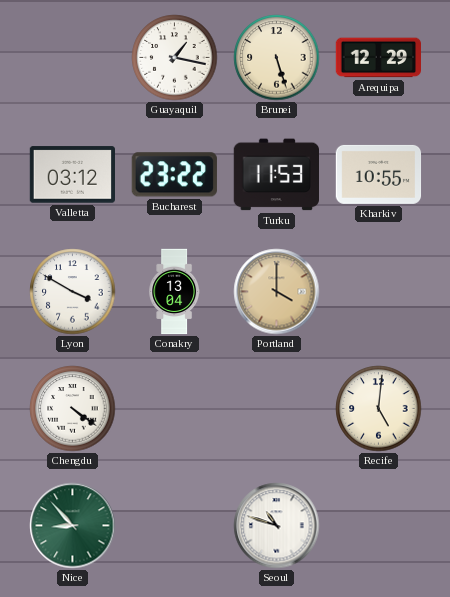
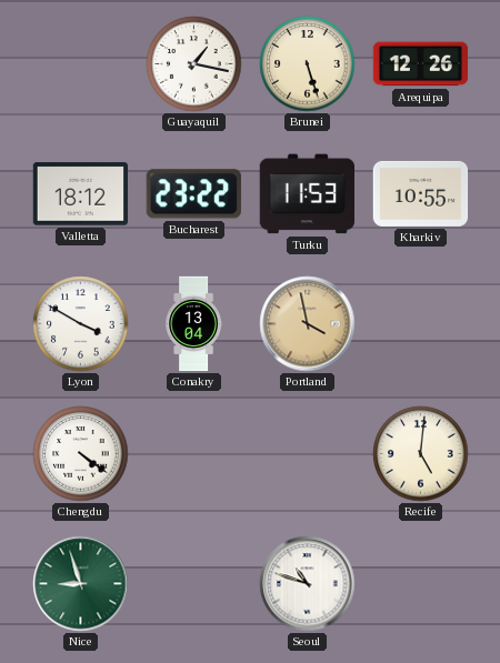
Arequipa: 12:29 -> 12:26 (420, 64)
Valletta: 03:12 -> 18:12 (80, 194)
Portland: 4:00 -> 3:58 (308, 324)
Nice: 8:53 -> 8:57 (81, 584)
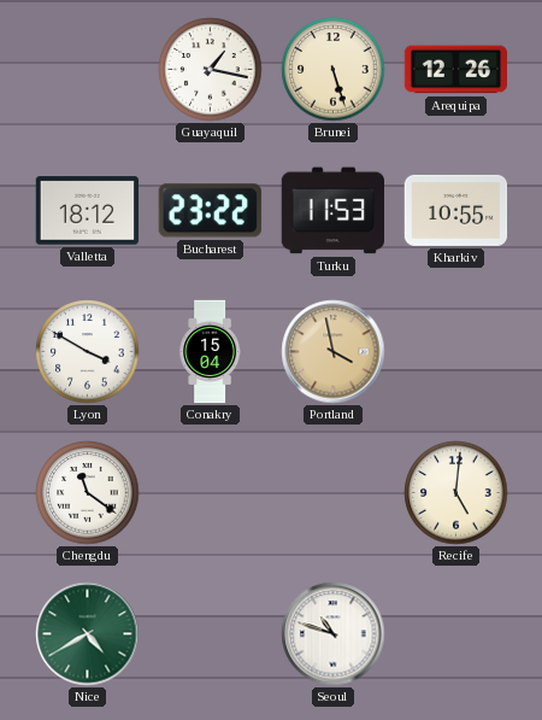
Conakry: 13:04 -> 15:04 (210, 352)
Chengdu: 4:21 -> 11:21 (88, 493)
Nice: 8:57 -> 4:40 (88, 634)
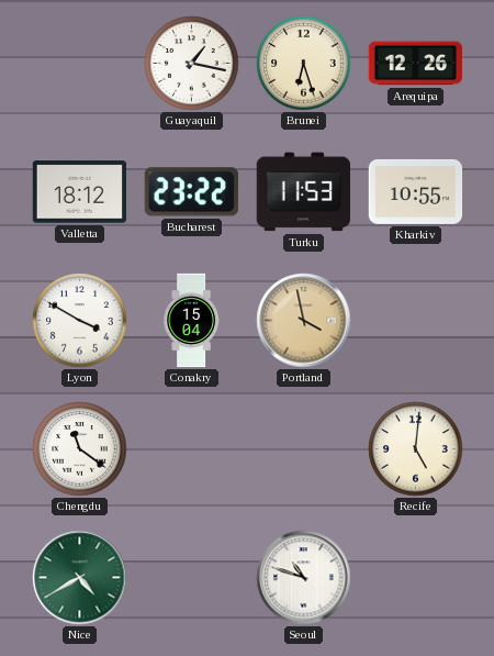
Brunei: 5:27 -> 6:27 (304, 64)
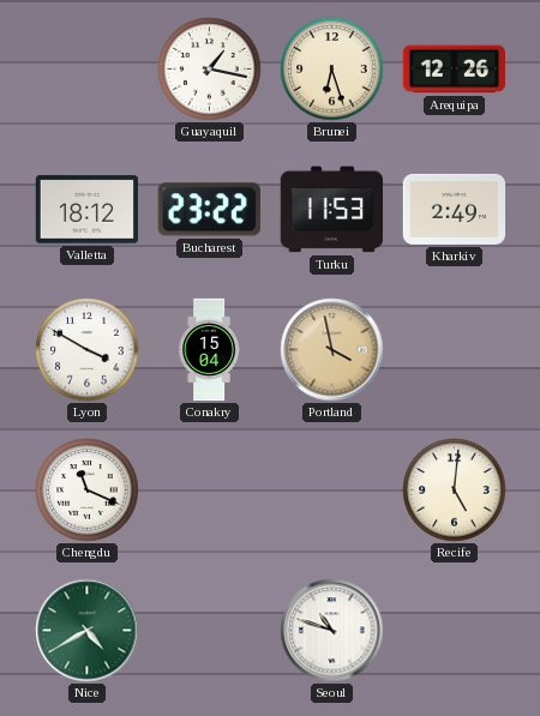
Kharkiv: 10:55 -> 2:49 (455, 209)
Chengdu: 11:21 -> 11:19 (88, 491)
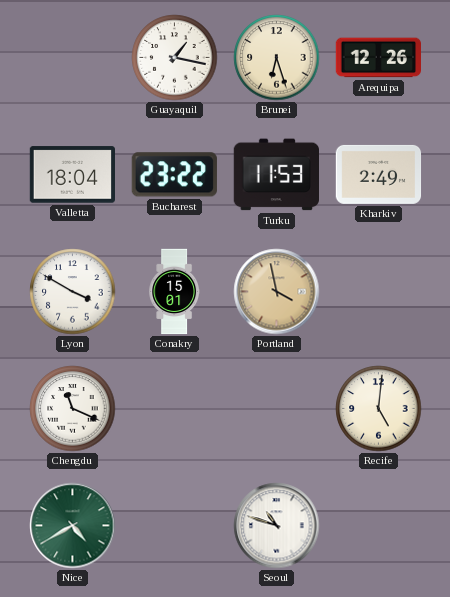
Valletta: 18:12 -> 18:04 (72, 175)
Conakry: 15:04 -> 15:01 (174, 292)
